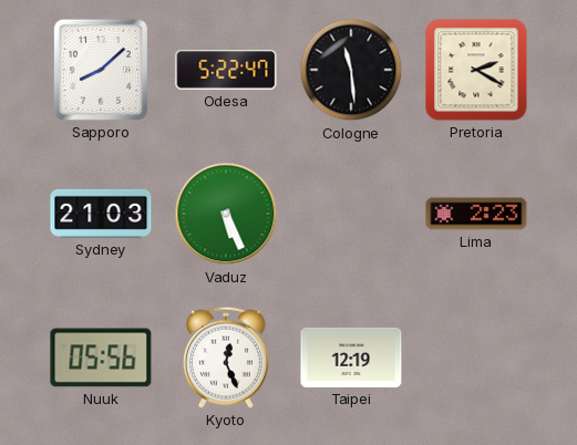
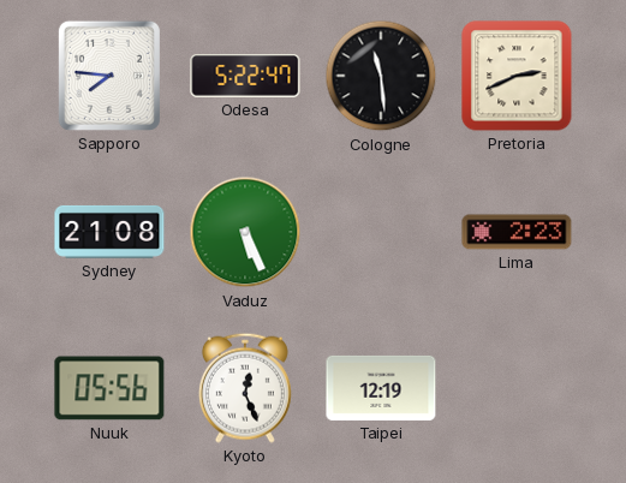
Sapporo: 8:08 -> 7:46 (109, 76)
Pretoria: 2:20 -> 2:41 (517, 76)
Sydney: 21:03 -> 21:08 (109, 232)
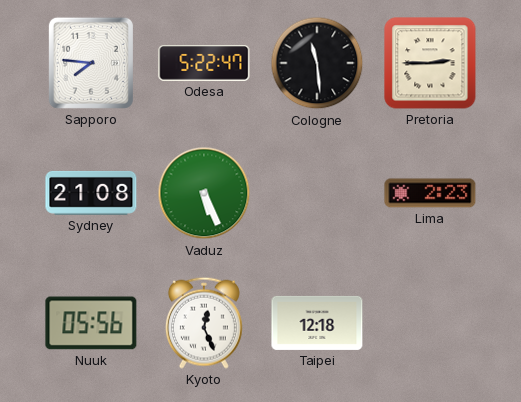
Pretoria: 2:41 -> 2:45 (430, 63)
Taipei: 12:19 -> 12:18 (317, 323)
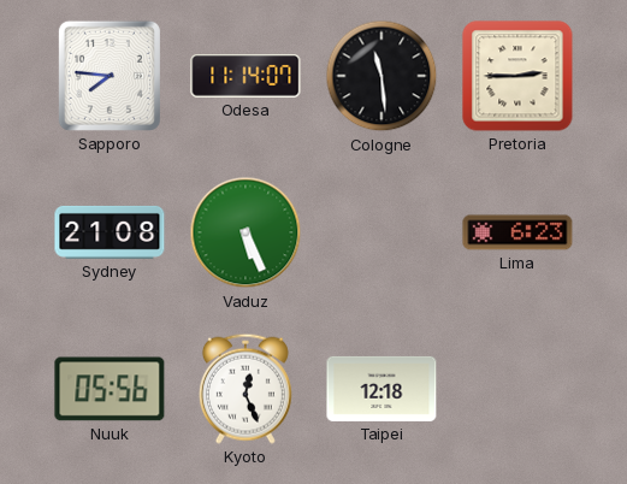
Odesa: 5:22 -> 11:14 (246, 76)
Lima: 2:23 -> 6:23 (517, 232)
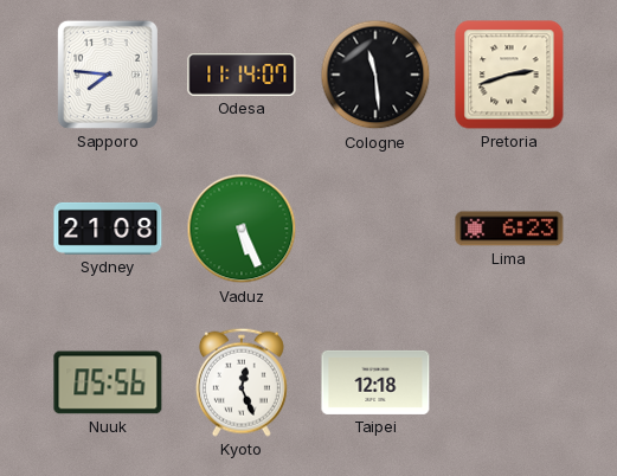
Pretoria: 2:45 -> 2:42 (509, 75)
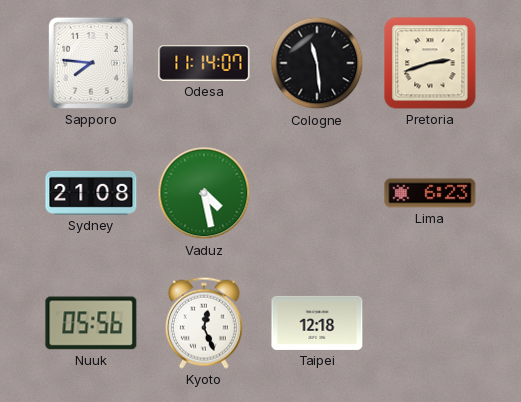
Vaduz: 5:26 -> 4:28 (204, 193)
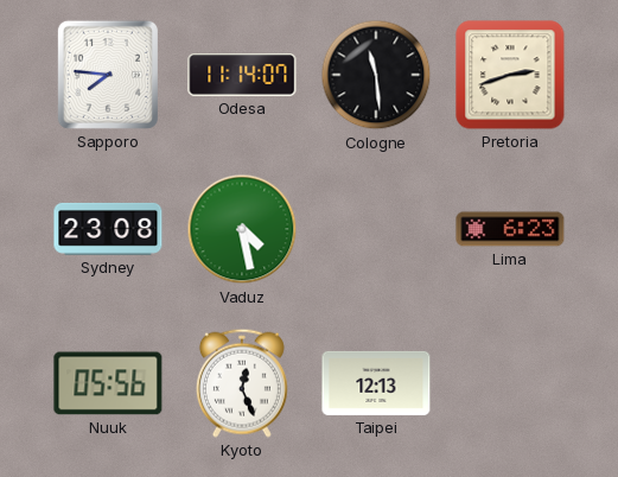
Sydney: 21:08 -> 23:08 (108, 229)
Taipei: 12:18 -> 12:13 (376, 383)
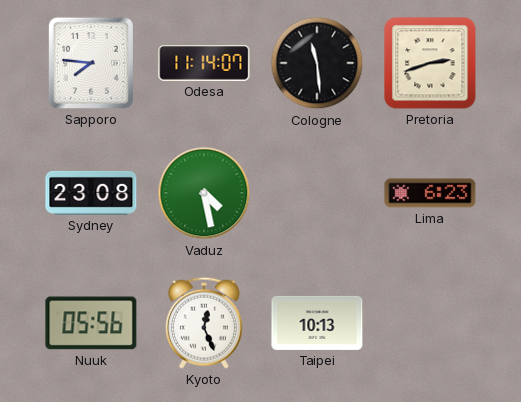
Taipei: 12:13 -> 10:13 (317, 323)
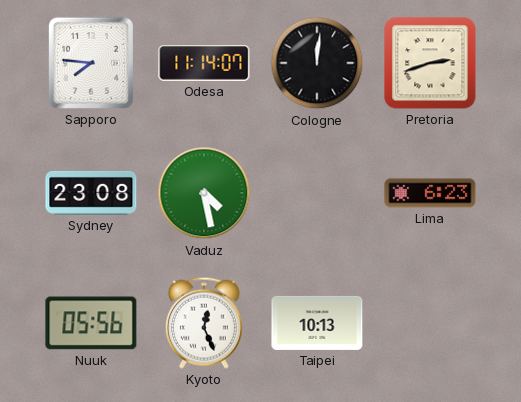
Cologne: 11:29 -> 12:01 (317, 63)
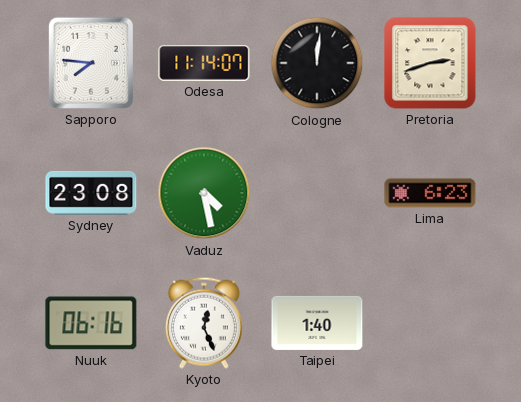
Nuuk: 05:56 -> 06:16 (91, 323)
Taipei: 10:13 -> 1:40 (317, 323)
